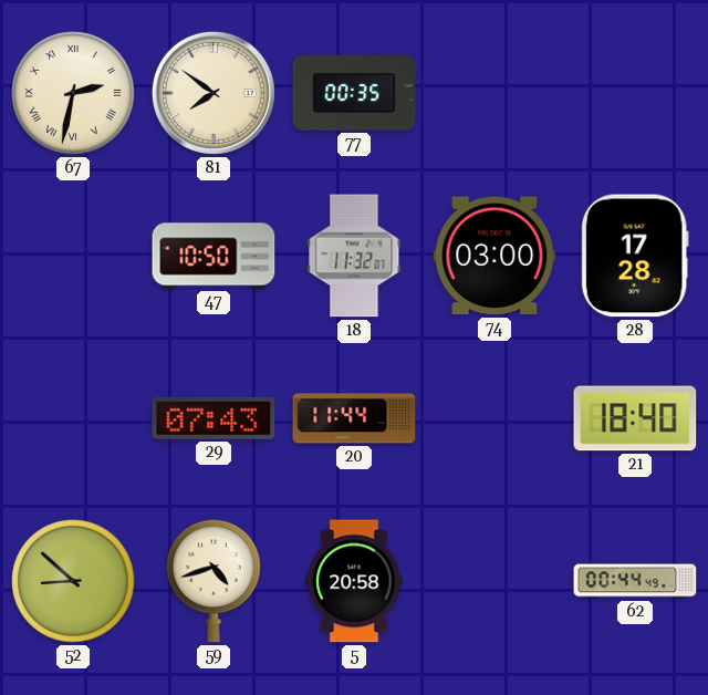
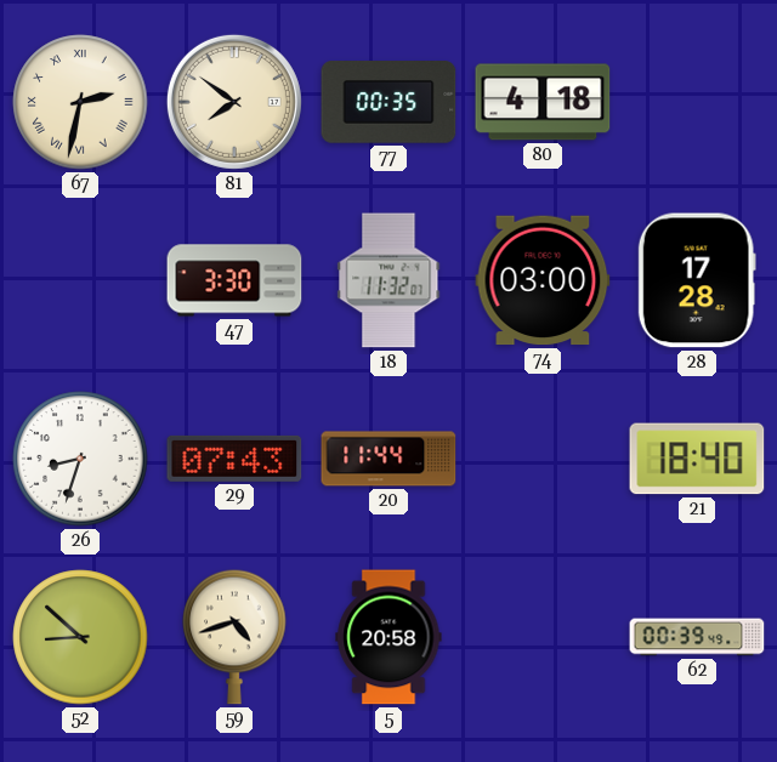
80: none -> 4:18 (543, 102)
47: 10:50 -> 3:30 (234, 280)
26: none -> 8:33 (80, 459)
62: 00:44 -> 00:39 (697, 637)
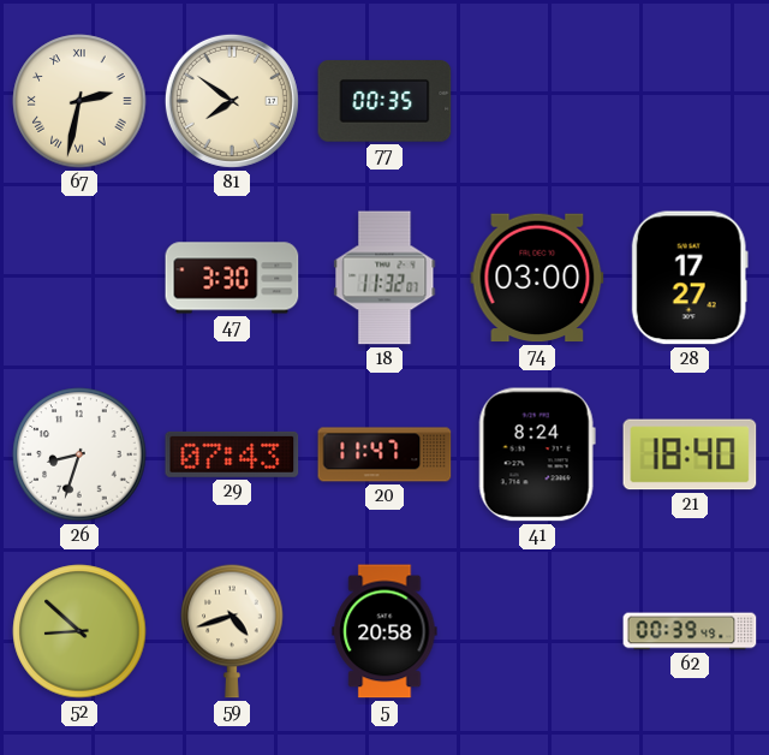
80: 4:18 -> none (543, 102)
28: 17:28 -> 17:27 (690, 278)
20: 11:44 -> 11:47 (384, 454)
41: none -> 8:24 (537, 454)
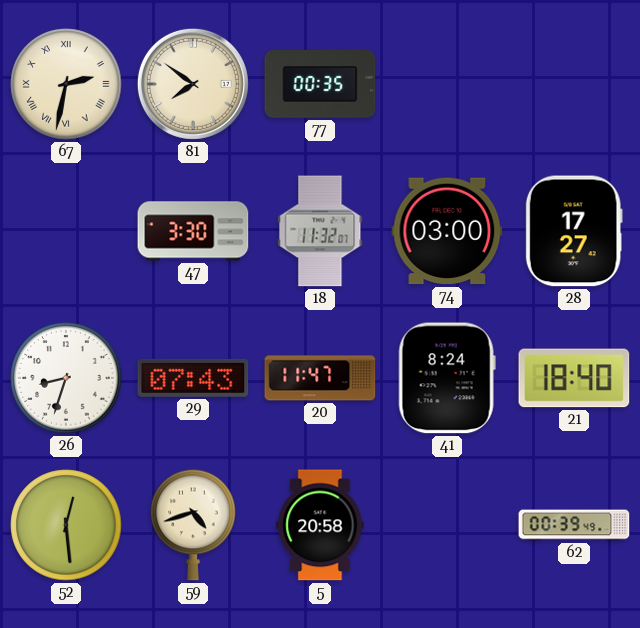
52: 8:52 -> 12:29 (66, 525)
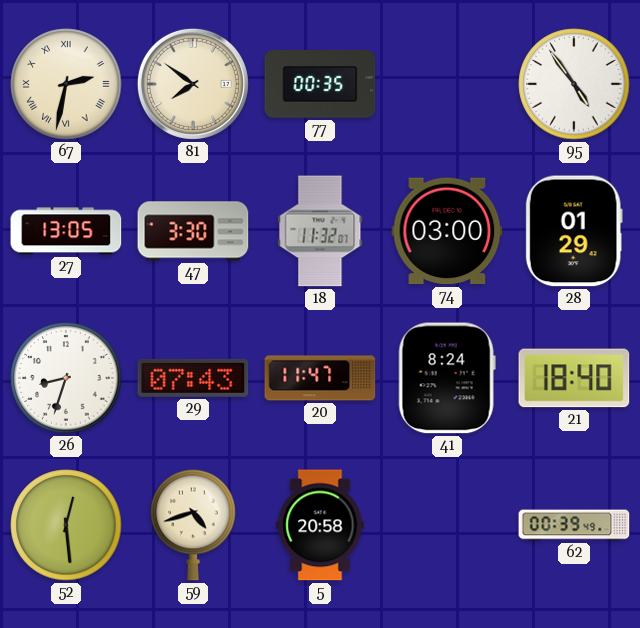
95: none -> 4:54 (574, 84)
27: none -> 13:05 (66, 231)
28: 17:27 -> 01:29 (574, 231)
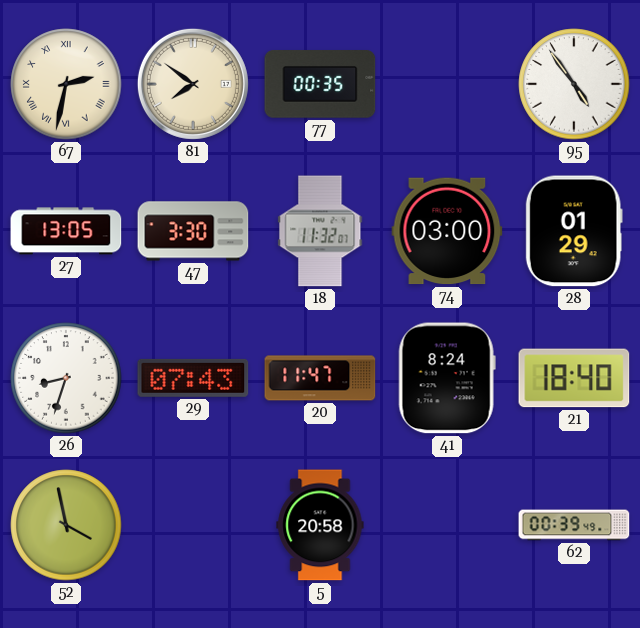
52: 12:29 -> 3:58 (66, 525)
59: 4:42 -> none (193, 525)
